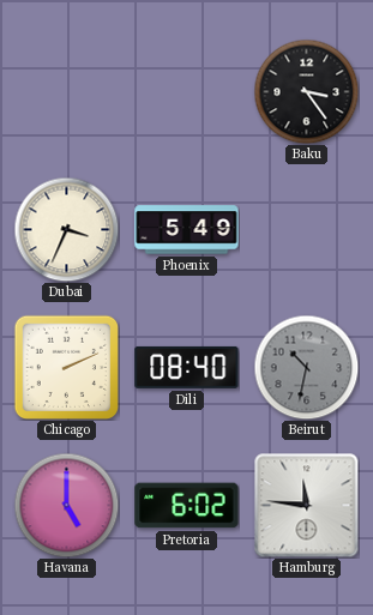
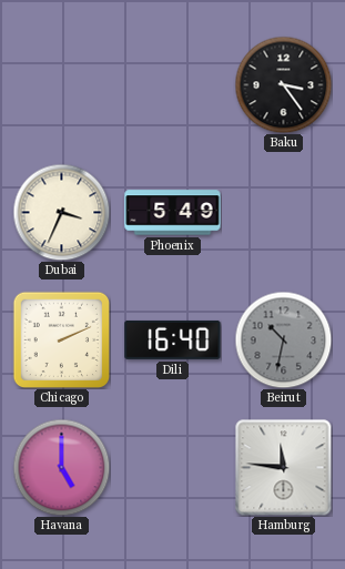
Dili: 08:40 -> 16:40 (173, 339)
Pretoria: 6:02 -> none (187, 506)
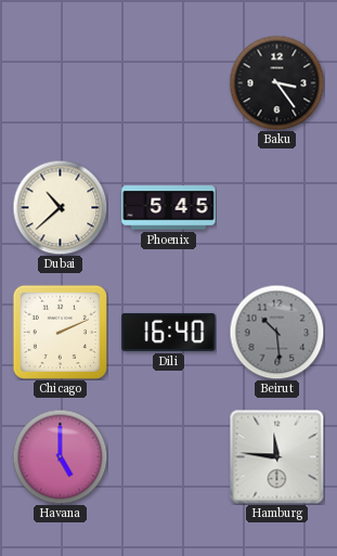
Dubai: 3:34 -> 10:38 (60, 207)
Phoenix: 5:49 -> 5:45 (169, 208)
Beirut: 10:32 -> 10:29 (276, 332)
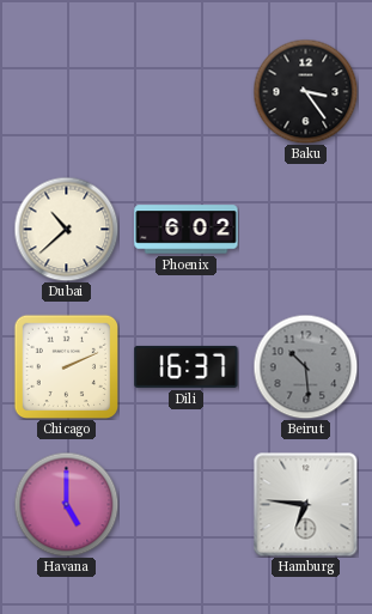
Phoenix: 5:45 -> 6:02 (187, 230)
Dili: 16:40 -> 16:37 (187, 366)
Hamburg: 11:46 -> 6:46 (305, 504)
